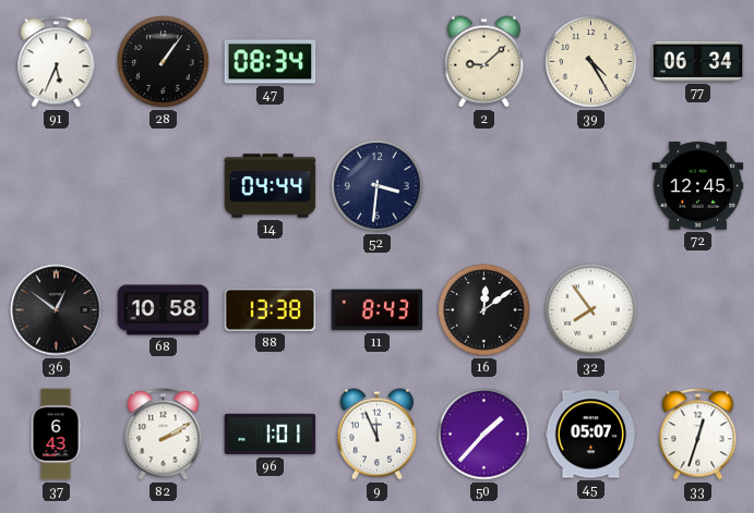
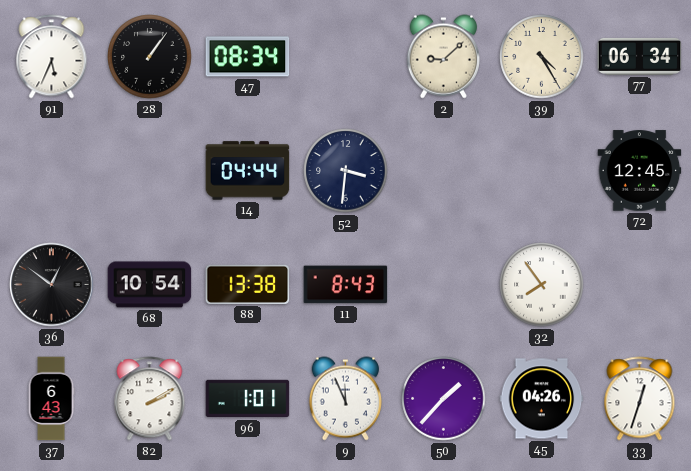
68: 10:58 -> 10:54 (150, 285)
16: 12:09 -> none (484, 310)
45: 05:07 -> 04:26 (542, 399)
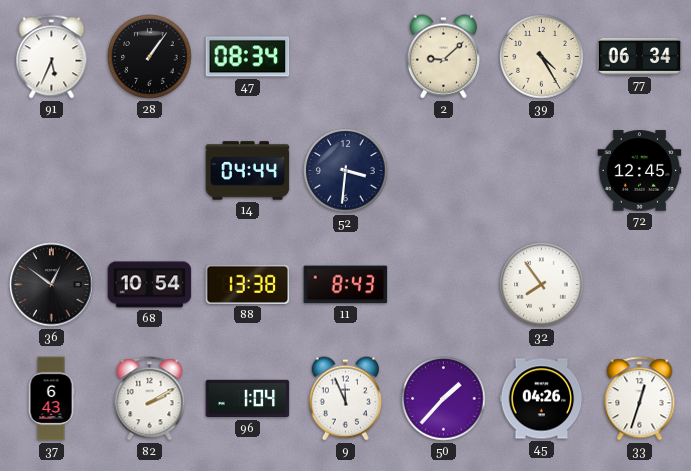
96: 1:01 -> 1:04 (248, 399)
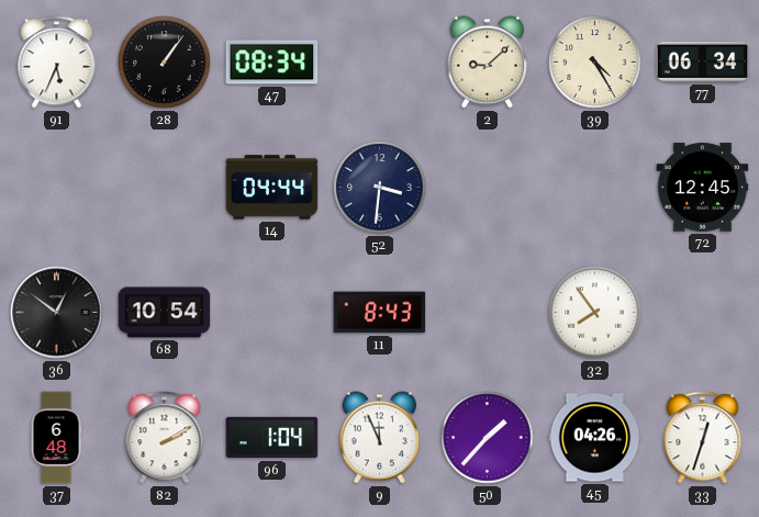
88: 13:38 -> none (248, 284)
37: 6:43 -> 6:48 (56, 438)
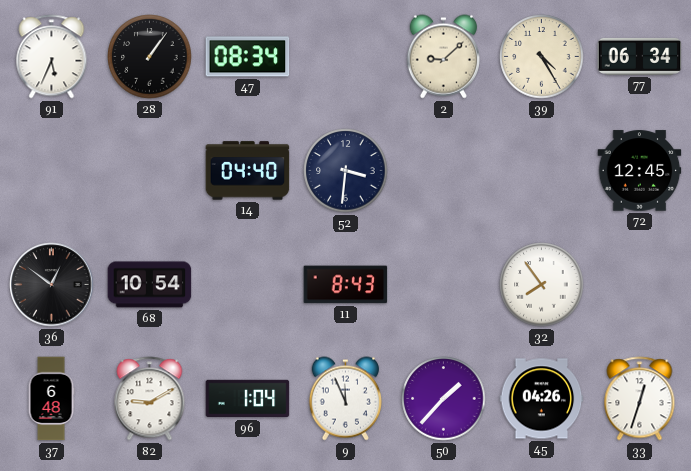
14: 04:44 -> 04:40 (248, 171)
82: 2:10 -> 9:10 (150, 399)
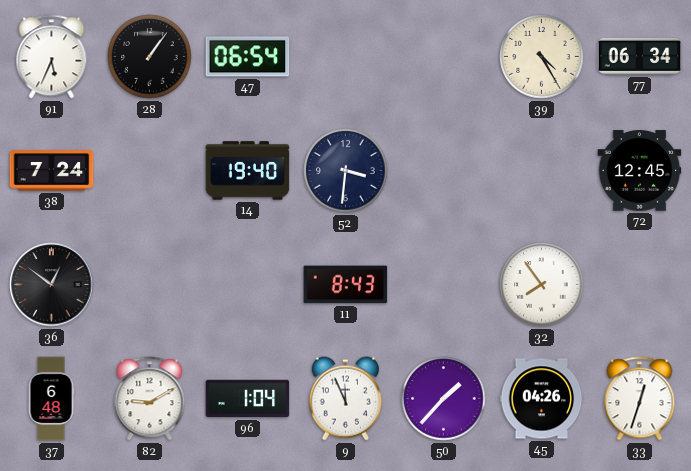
47: 08:34 -> 06:54 (248, 57)
2: 9:08 -> none (443, 57)
38: none -> 7:24 (52, 171)
14: 04:40 -> 19:40 (248, 171)
68: 10:54 -> none (150, 285)
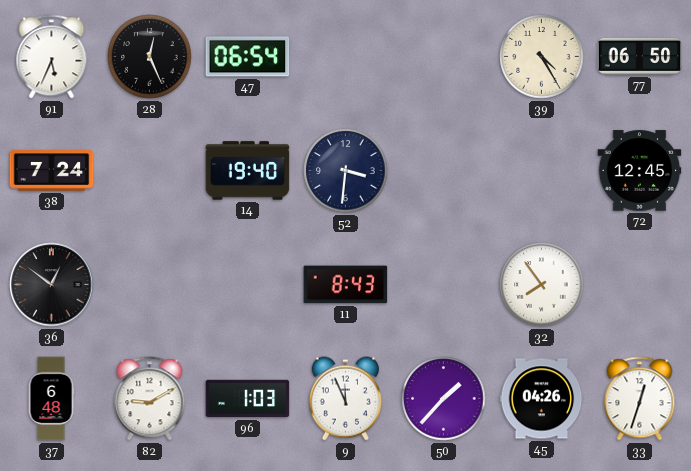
28: 1:06 -> 12:26 (150, 57)
77: 06:34 -> 06:50 (640, 56)
96: 1:04 -> 1:03 (248, 399)
